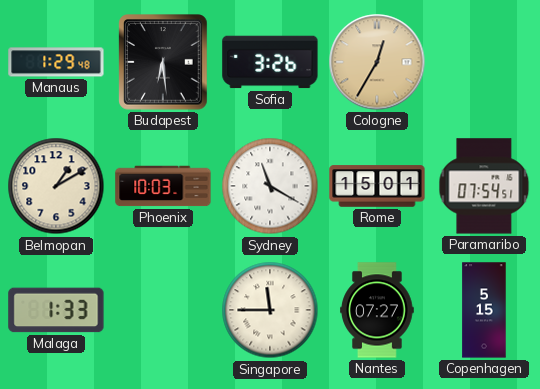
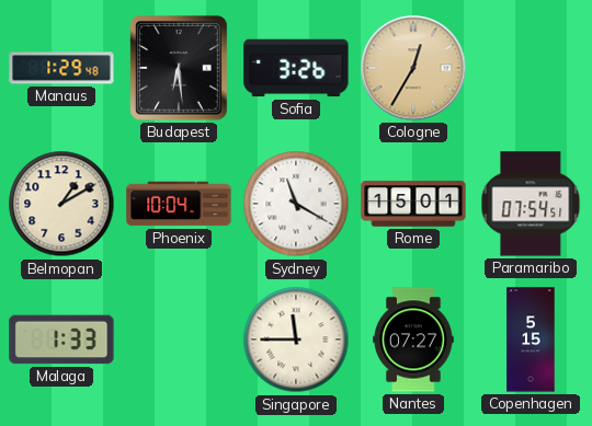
Phoenix: 10:03 -> 10:04 (179, 204)
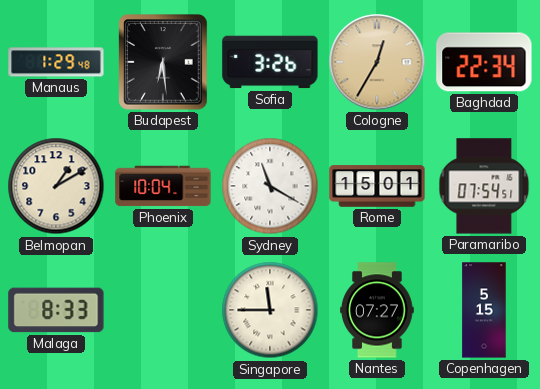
Baghdad: none -> 22:34 (484, 62)
Malaga: 1:33 -> 8:33 (56, 310)
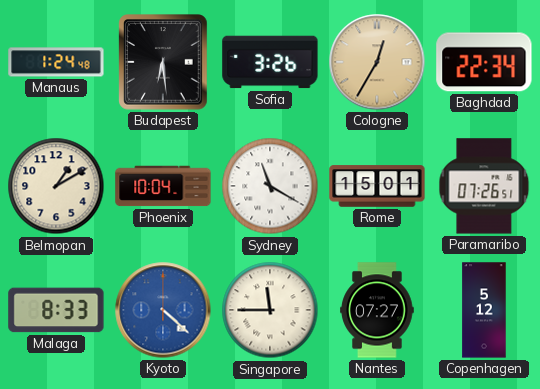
Manaus: 1:29 -> 1:24 (56, 62)
Paramaribo: 07:54 -> 07:26 (484, 186)
Kyoto: none -> 4:22 (163, 310)
Copenhagen: 5:15 -> 5:12 (484, 310)
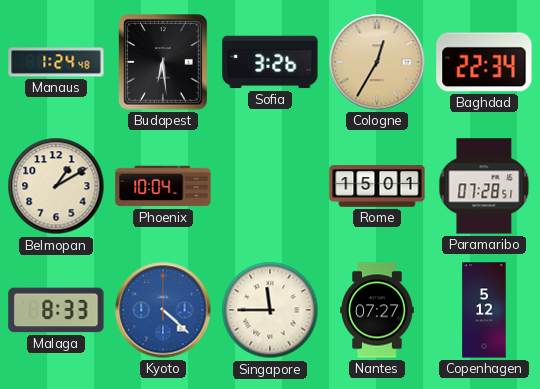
Sydney: 11:20 -> none (270, 186)
Paramaribo: 07:26 -> 07:28 (484, 186)
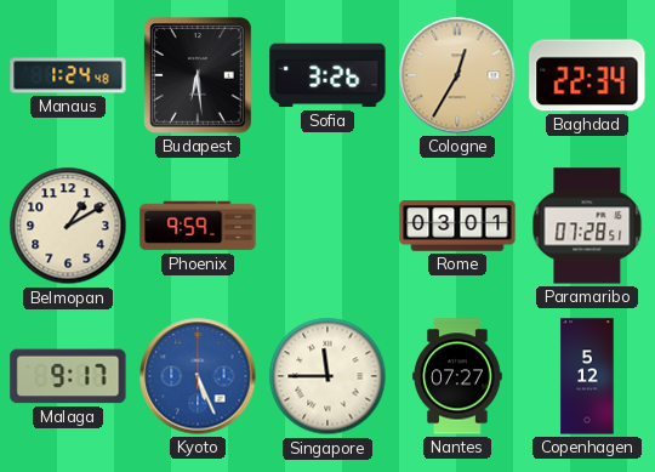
Phoenix: 10:04 -> 9:59 (198, 226)
Rome: 15:01 -> 03:01 (457, 226)
Malaga: 8:33 -> 9:17 (68, 376)
Kyoto: 4:22 -> 5:26 (198, 376)
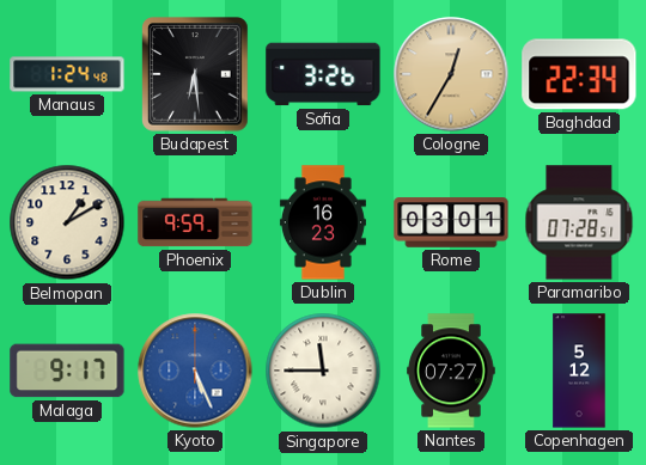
Dublin: none -> 16:23 (323, 222)
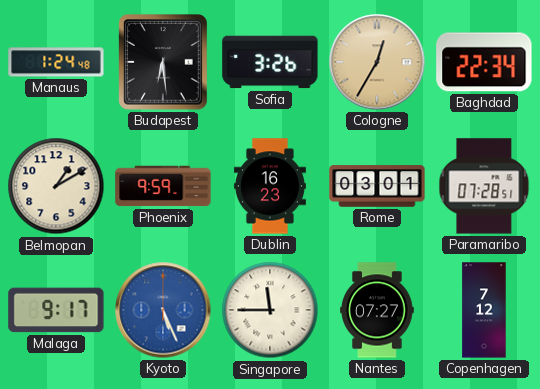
Copenhagen: 5:12 -> 7:12 (484, 310)
